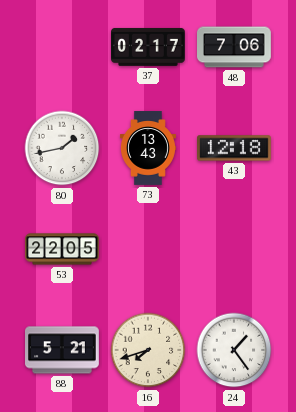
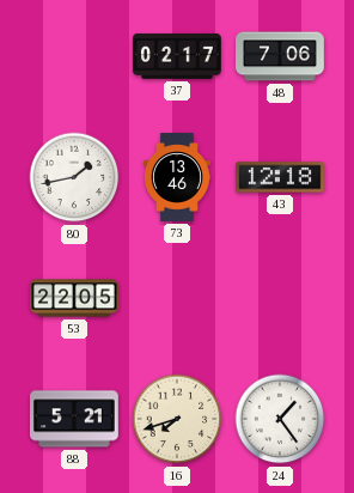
73: 13:43 -> 13:46 (177, 177)
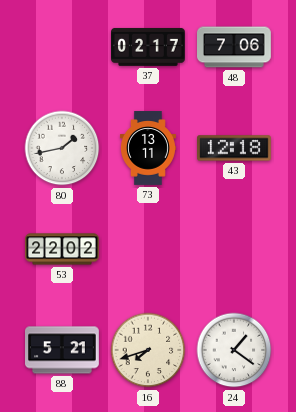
73: 13:46 -> 13:11 (148, 148)
53: 22:05 -> 22:02 (62, 249)
24: 1:24 -> 1:21 (234, 350)
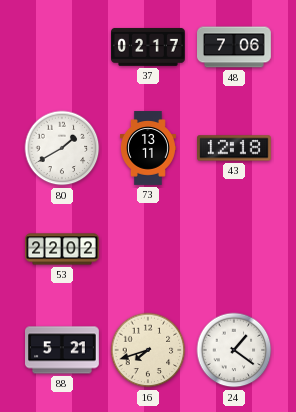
80: 1:43 -> 1:40 (62, 148)
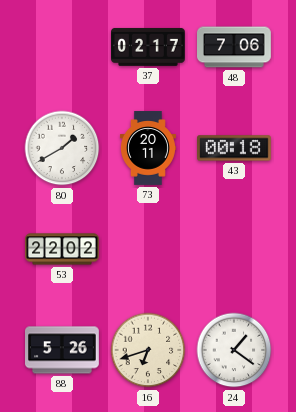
73: 13:11 -> 20:11 (148, 148)
43: 12:18 -> 00:18 (235, 148)
88: 5:21 -> 5:26 (63, 350)
16: 7:42 -> 6:42 (148, 350)
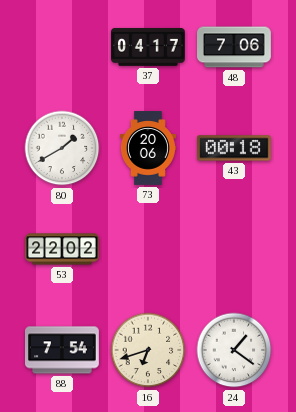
37: 02:17 -> 04:17 (149, 47)
73: 20:11 -> 20:06 (148, 148)
88: 5:26 -> 7:54 (63, 350)
